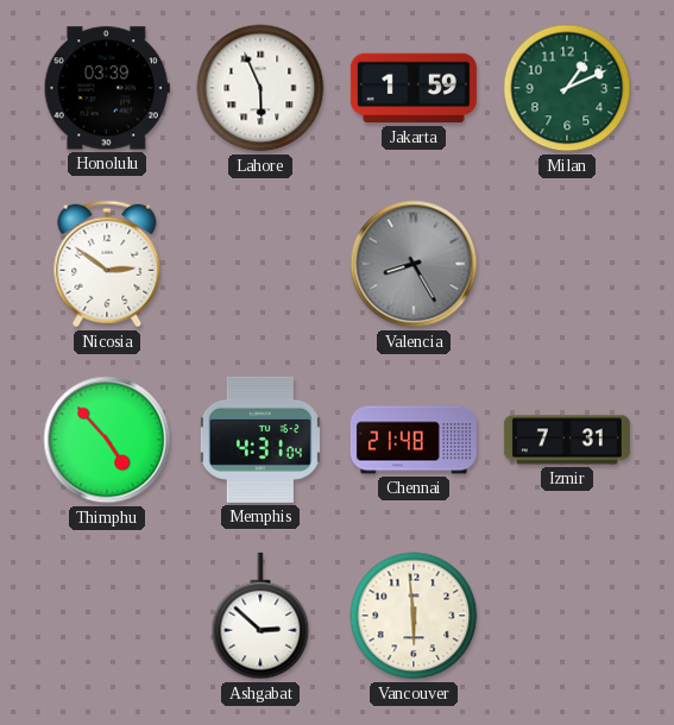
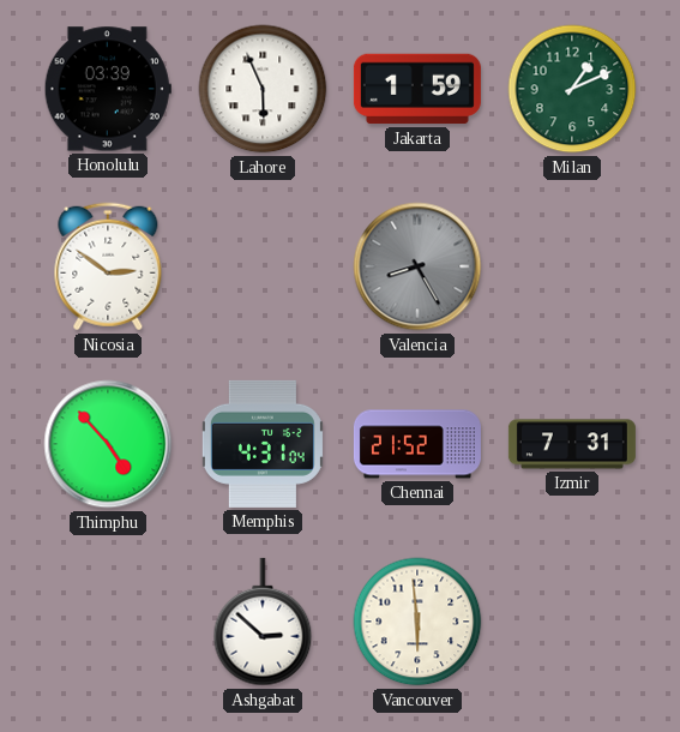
Chennai: 21:48 -> 21:52 (417, 444)
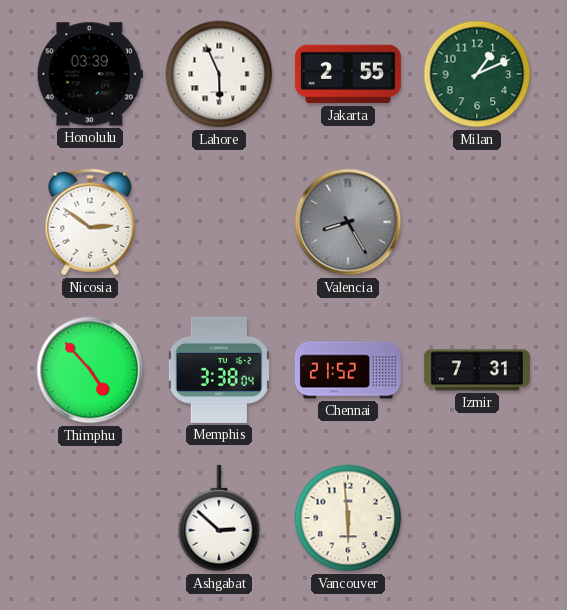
Jakarta: 1:59 -> 2:55 (348, 74)
Memphis: 4:31 -> 3:38 (219, 370)
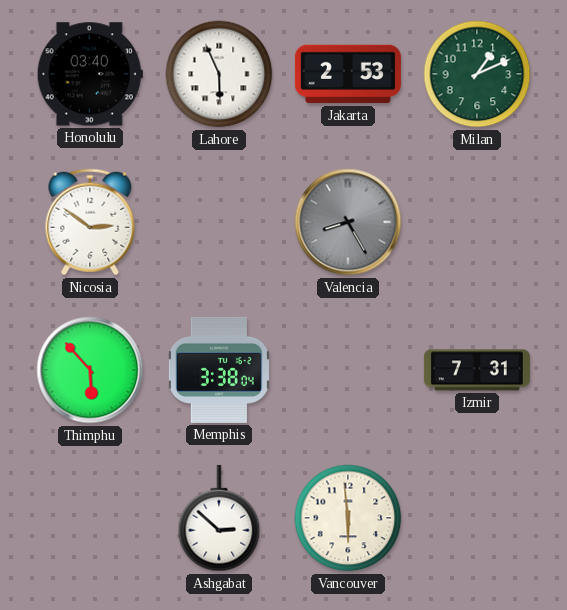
Honolulu: 03:39 -> 03:40 (90, 74)
Jakarta: 2:55 -> 2:53 (348, 74)
Thimphu: 4:53 -> 5:53 (90, 370)
Chennai: 21:52 -> none (348, 370)
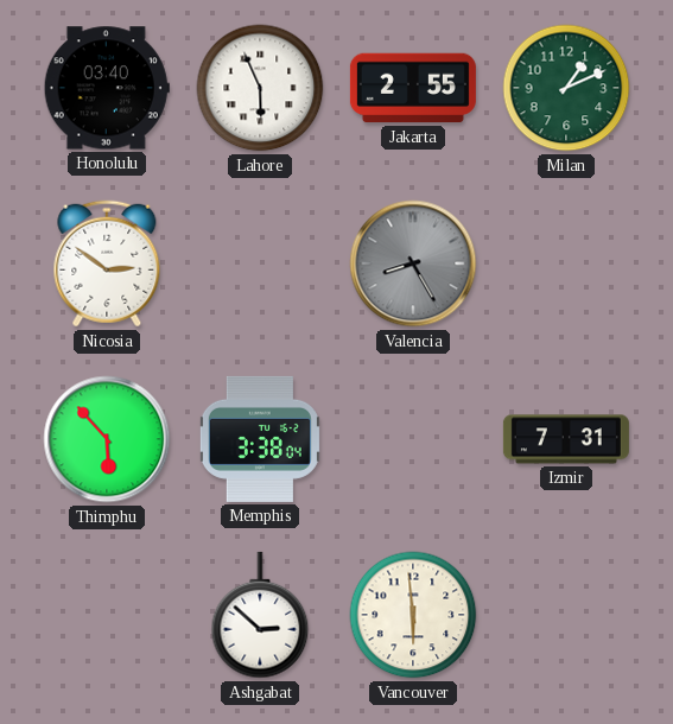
Jakarta: 2:53 -> 2:55 (413, 88)
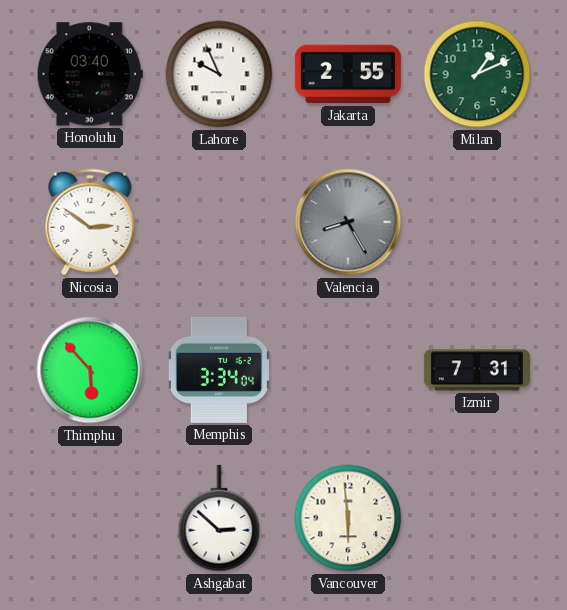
Lahore: 5:56 -> 9:56 (219, 74)
Memphis: 3:38 -> 3:34 (219, 370)
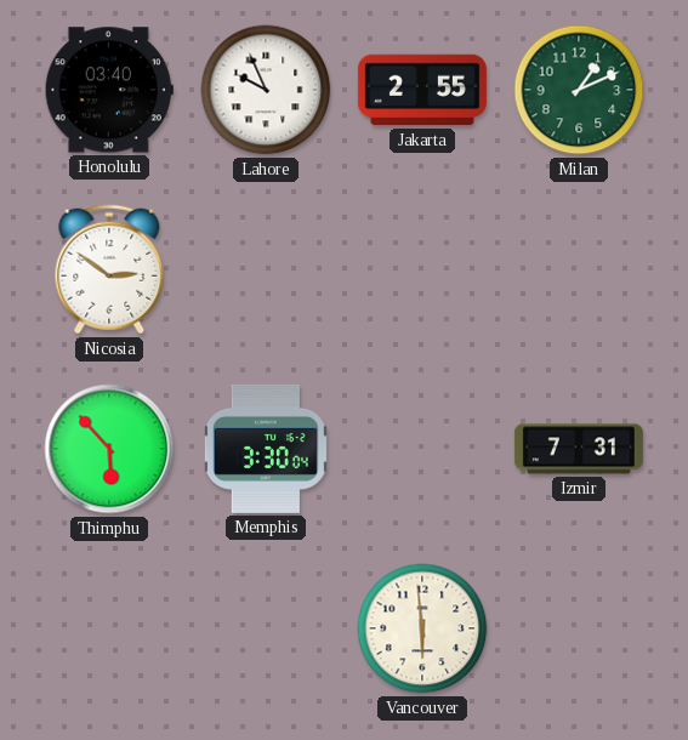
Valencia: 8:25 -> none (348, 222)
Memphis: 3:34 -> 3:30 (266, 449)
Ashgabat: 2:52 -> none (219, 518)
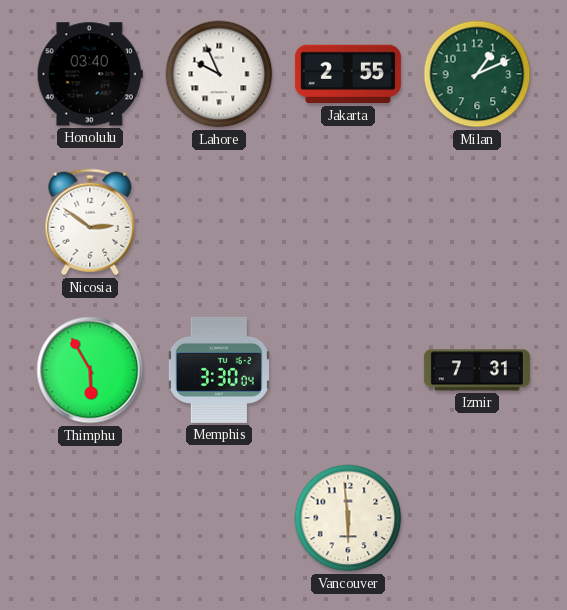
Thimphu: 5:53 -> 5:55 (90, 370)
